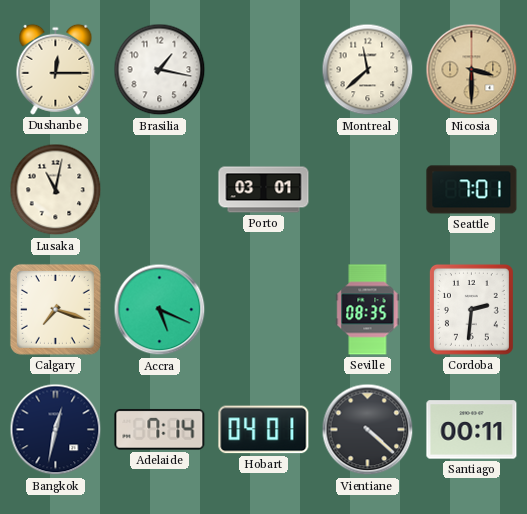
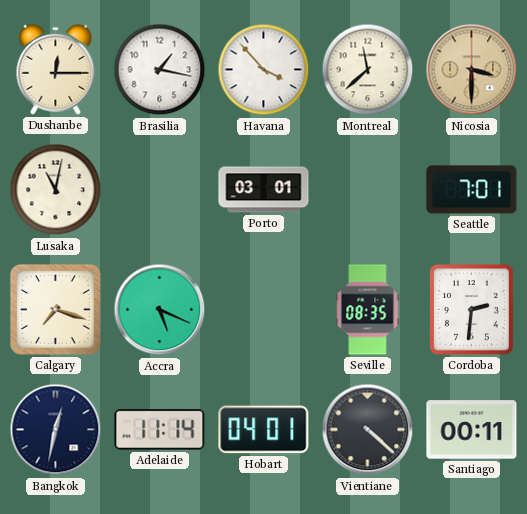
Havana: none -> 3:53 (264, 70)
Adelaide: 7:14 -> 11:14 (160, 430)
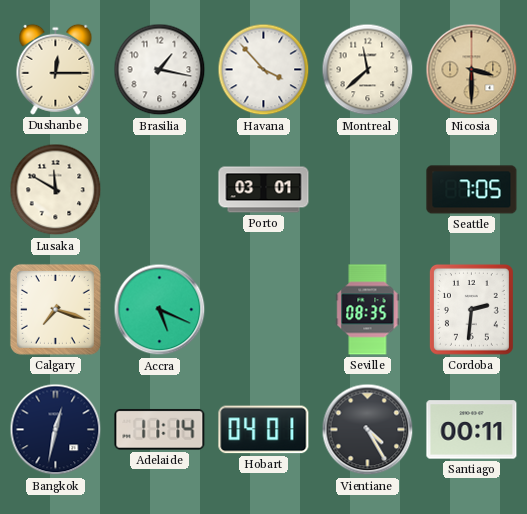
Lusaka: 11:02 -> 11:50 (56, 190)
Seattle: 7:01 -> 7:05 (472, 190)
Vientiane: 4:22 -> 4:25 (368, 430)
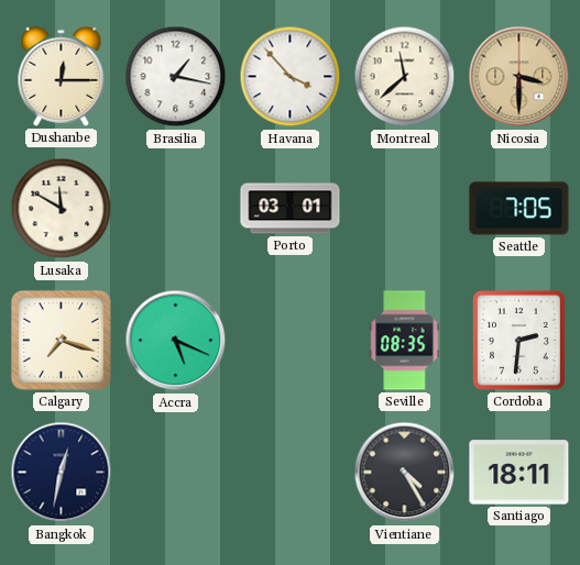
Adelaide: 11:14 -> none (160, 430)
Hobart: 04:01 -> none (264, 430)
Santiago: 00:11 -> 18:11 (519, 473)
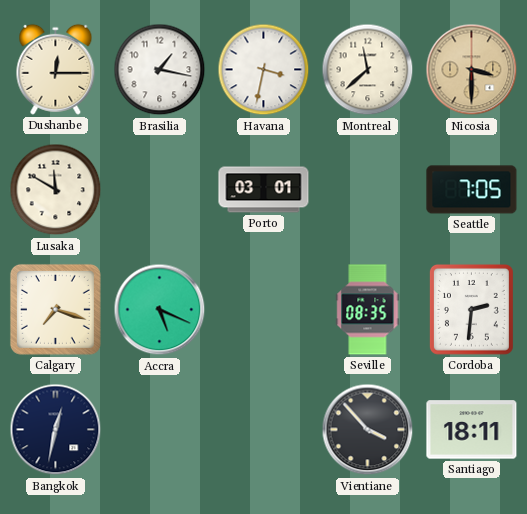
Havana: 3:53 -> 3:32 (264, 70)
Vientiane: 4:25 -> 3:53 (368, 430)
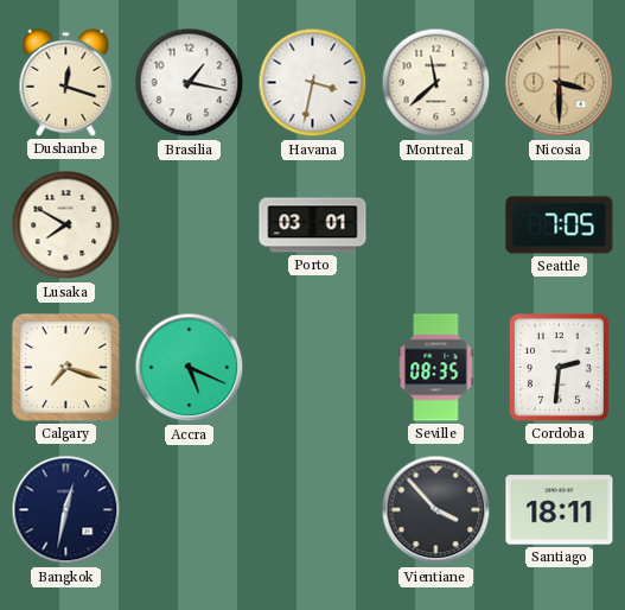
Dushanbe: 12:15 -> 12:18 (66, 82)
Lusaka: 11:50 -> 7:50 (66, 225)
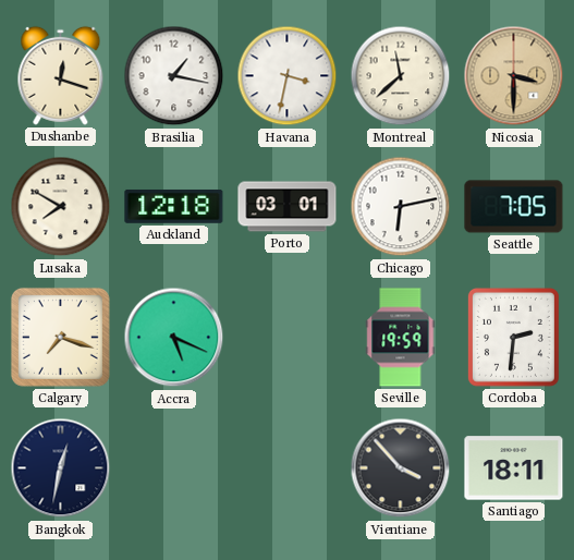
Auckland: none -> 12:18 (174, 206)
Chicago: none -> 6:13 (401, 207)
Seville: 08:35 -> 19:59 (401, 338)
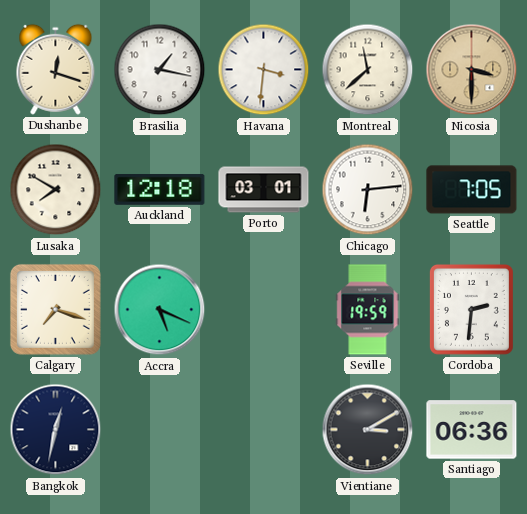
Havana: 3:32 -> 3:31 (264, 70)
Chicago: 6:13 -> 6:14 (368, 190)
Vientiane: 3:53 -> 3:10 (368, 430)
Santiago: 18:11 -> 06:36 (472, 430)
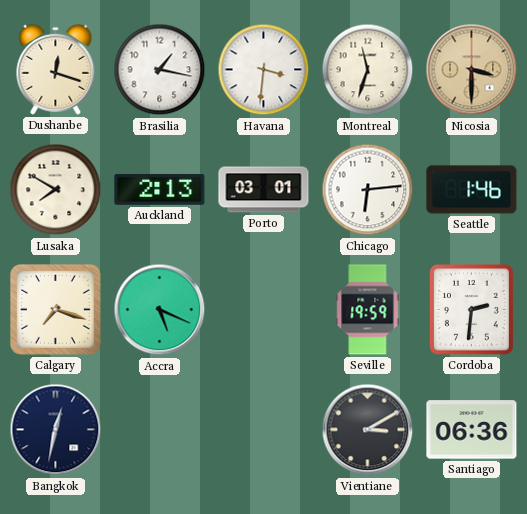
Montreal: 11:38 -> 11:33 (368, 70)
Auckland: 12:18 -> 2:13 (160, 189)
Seattle: 7:05 -> 1:46 (472, 190)
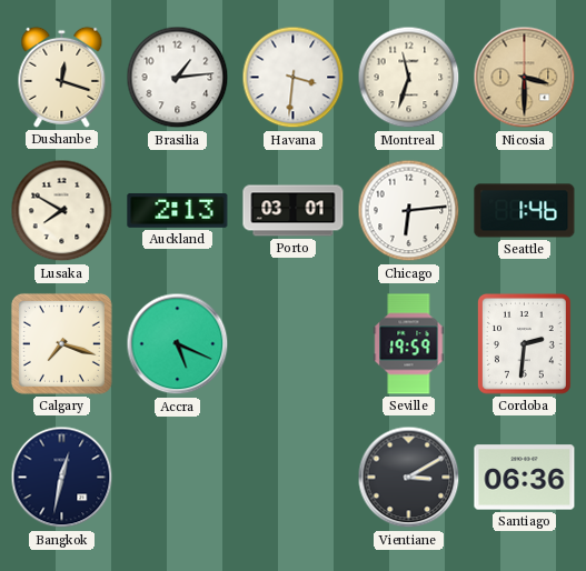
Brasilia: 1:17 -> 1:14 (178, 78)
